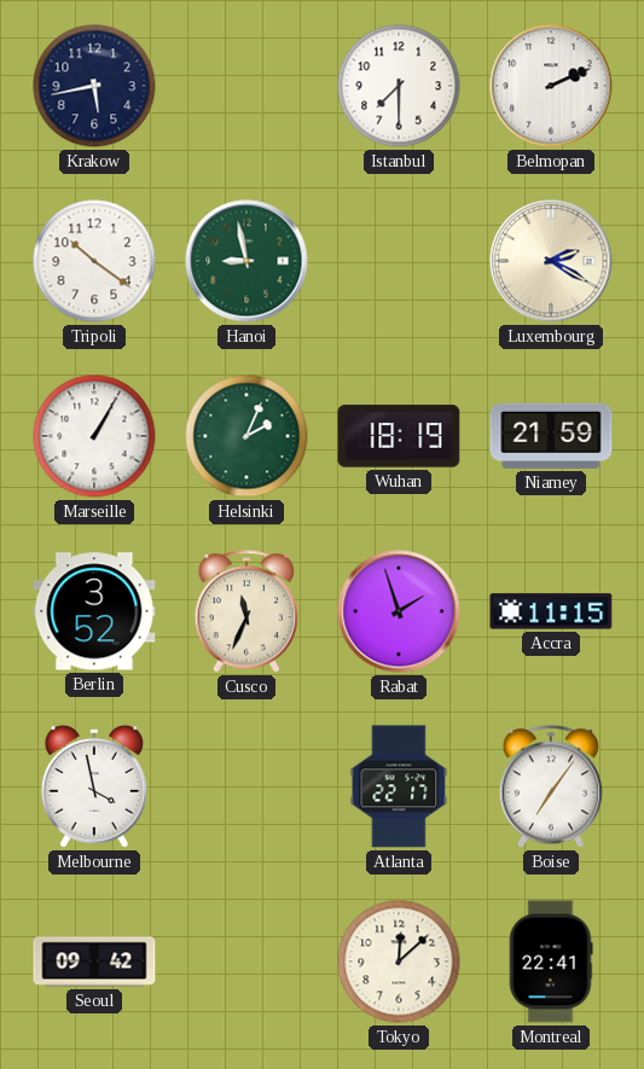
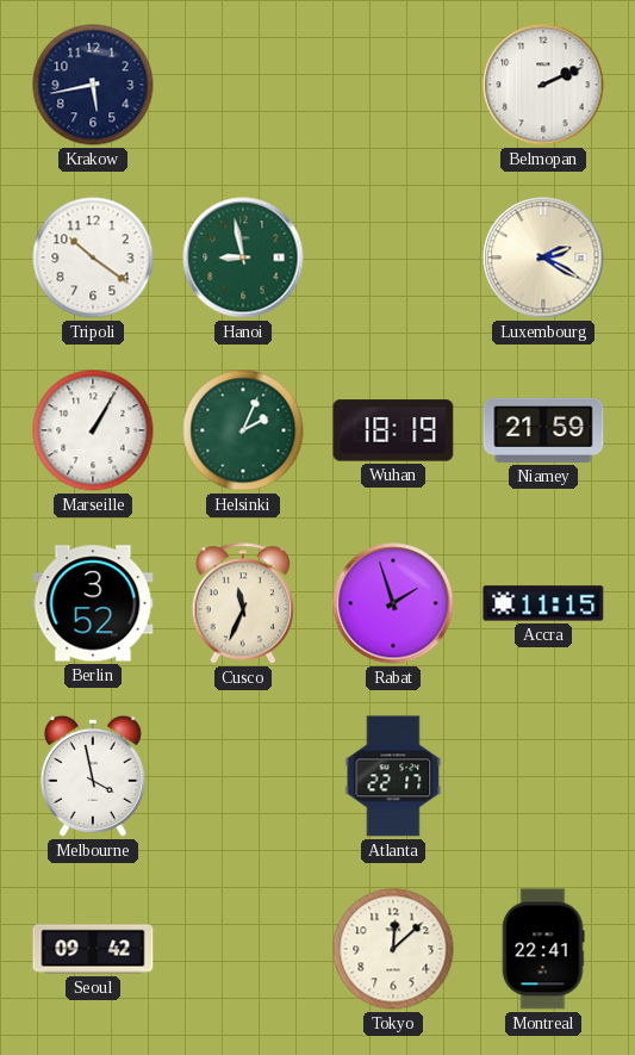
Istanbul: 7:30 -> none (399, 86)
Boise: 7:06 -> none (550, 786)
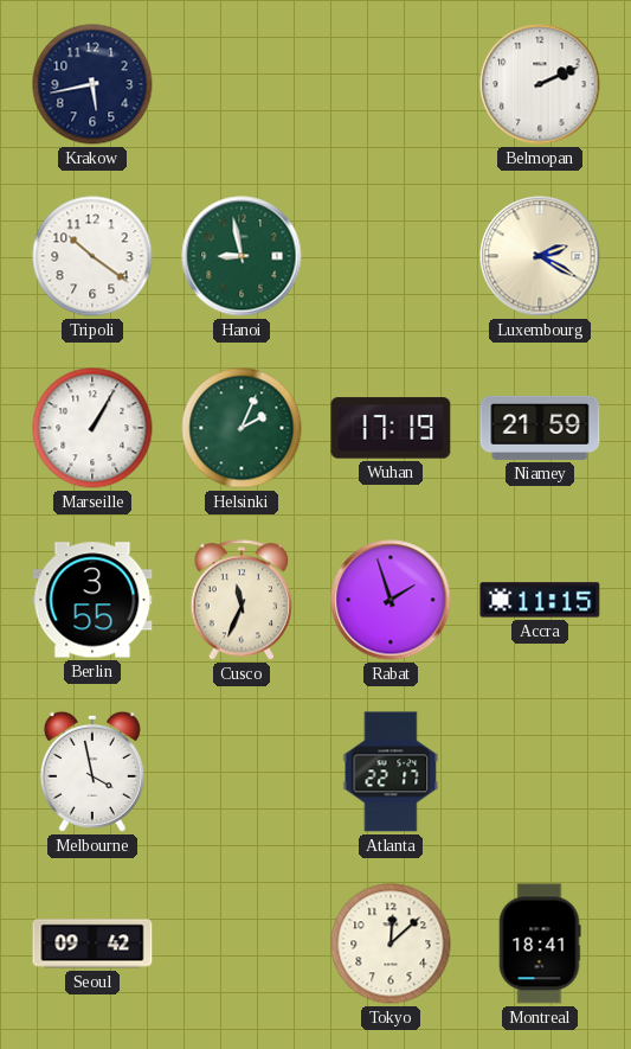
Wuhan: 18:19 -> 17:19 (391, 428)
Berlin: 3:52 -> 3:55 (92, 600)
Montreal: 22:41 -> 18:41 (540, 944)
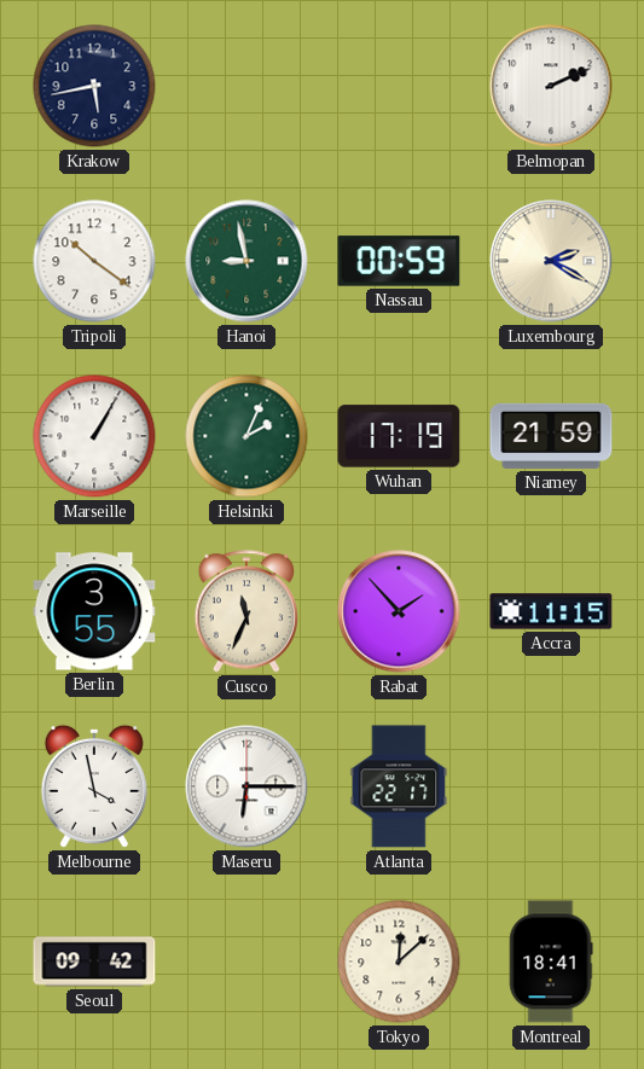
Nassau: none -> 00:59 (399, 261)
Rabat: 1:57 -> 1:53 (399, 611)
Maseru: none -> 6:15 (246, 786)
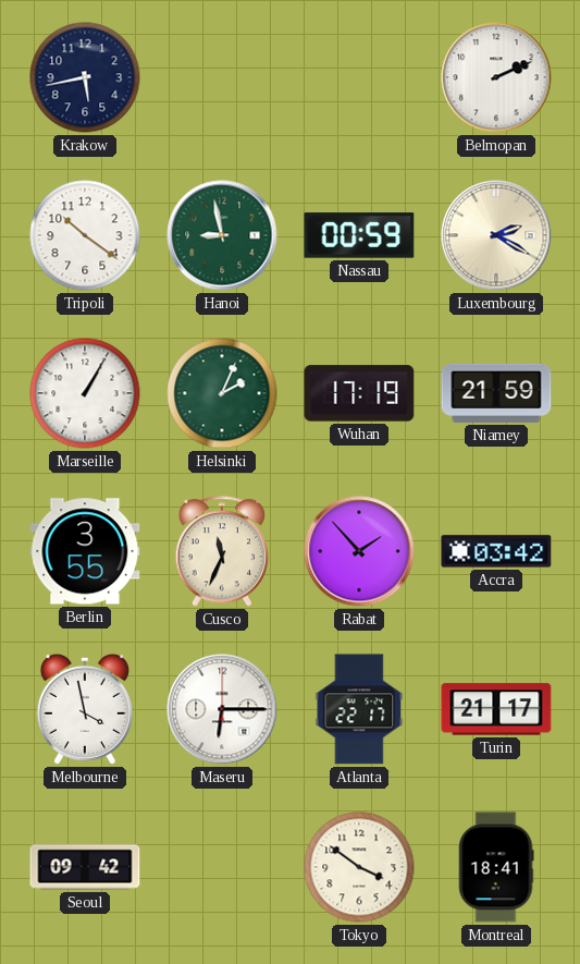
Accra: 11:15 -> 03:42 (496, 551)
Turin: none -> 21:17 (496, 709)
Tokyo: 12:08 -> 3:51 (359, 867)
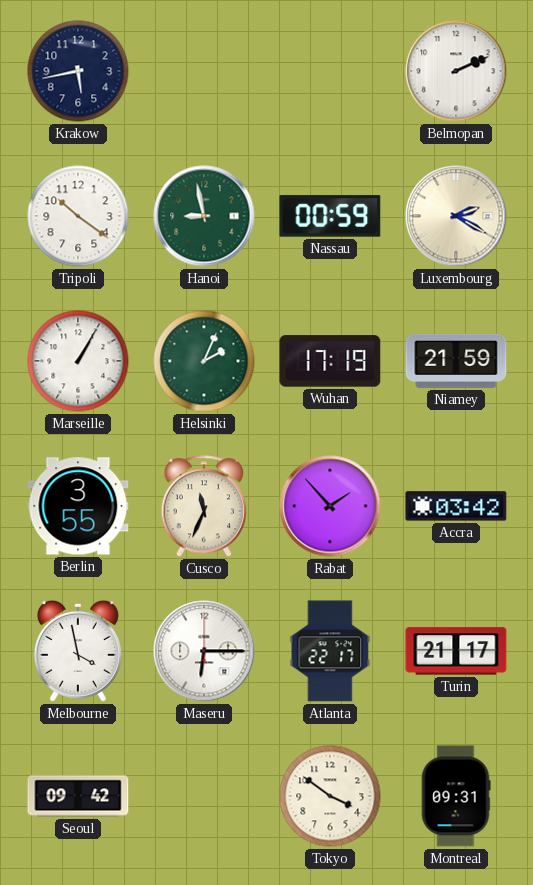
Montreal: 18:41 -> 09:31 (456, 796)
